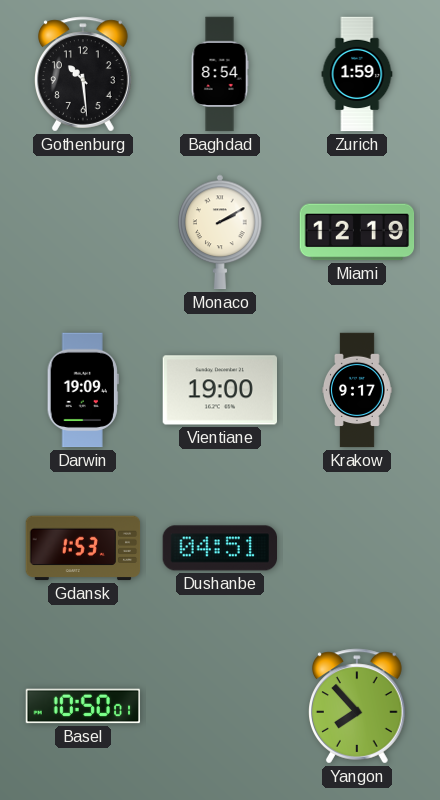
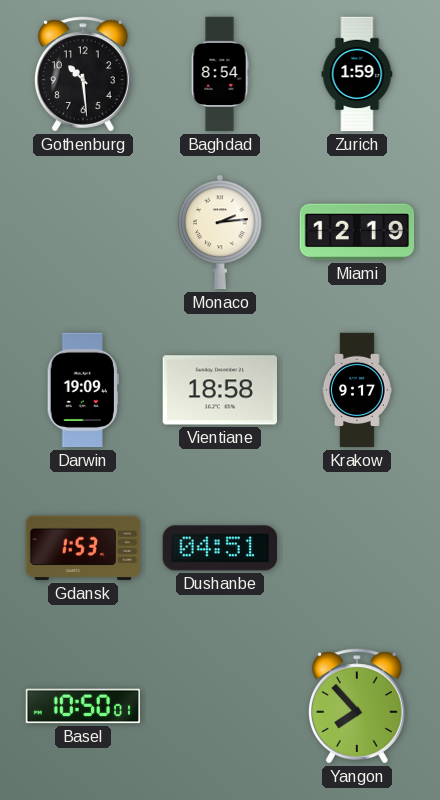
Monaco: 2:10 -> 2:14 (221, 232)
Vientiane: 19:00 -> 18:58 (219, 390)
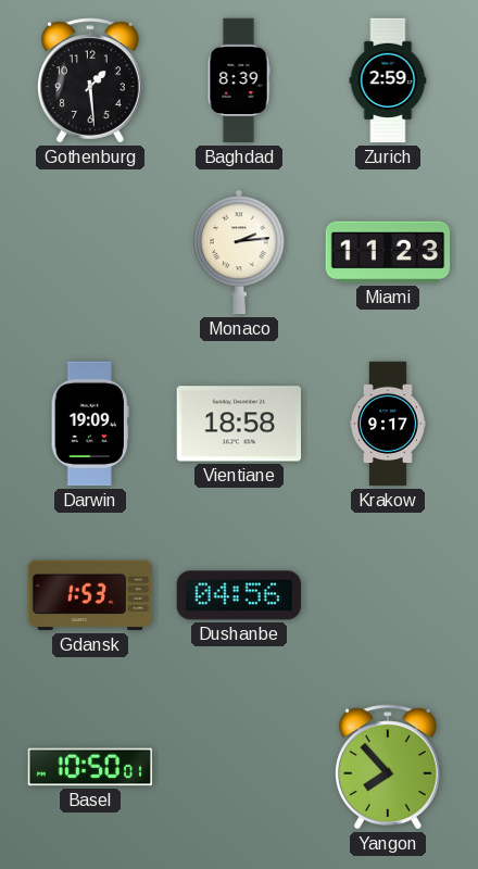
Gothenburg: 10:29 -> 1:29 (91, 80)
Baghdad: 8:54 -> 8:39 (239, 80)
Zurich: 1:59 -> 2:59 (388, 80)
Miami: 12:19 -> 11:23 (388, 252)
Dushanbe: 04:51 -> 04:56 (238, 595)
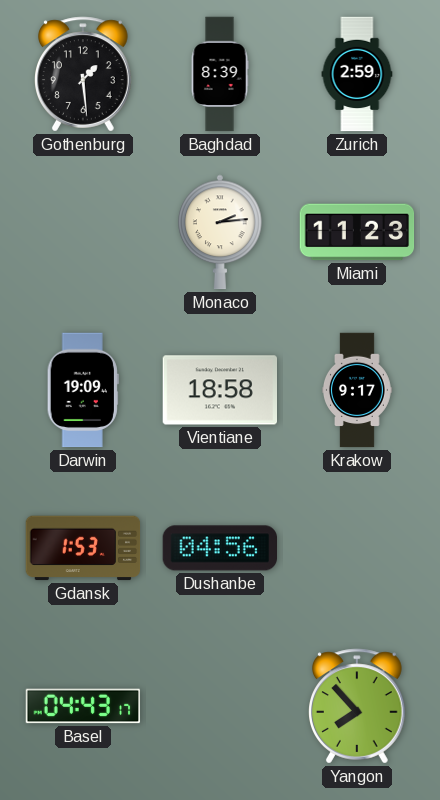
Basel: 10:50 -> 04:43 (83, 706)
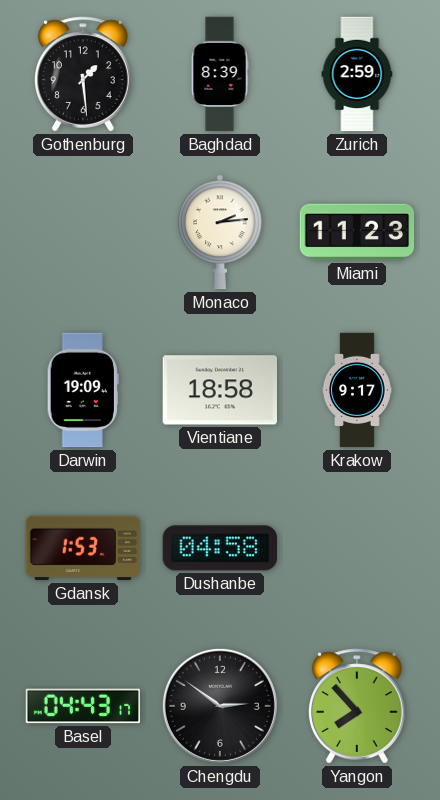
Dushanbe: 04:56 -> 04:58 (219, 548)
Chengdu: none -> 2:51 (220, 706)
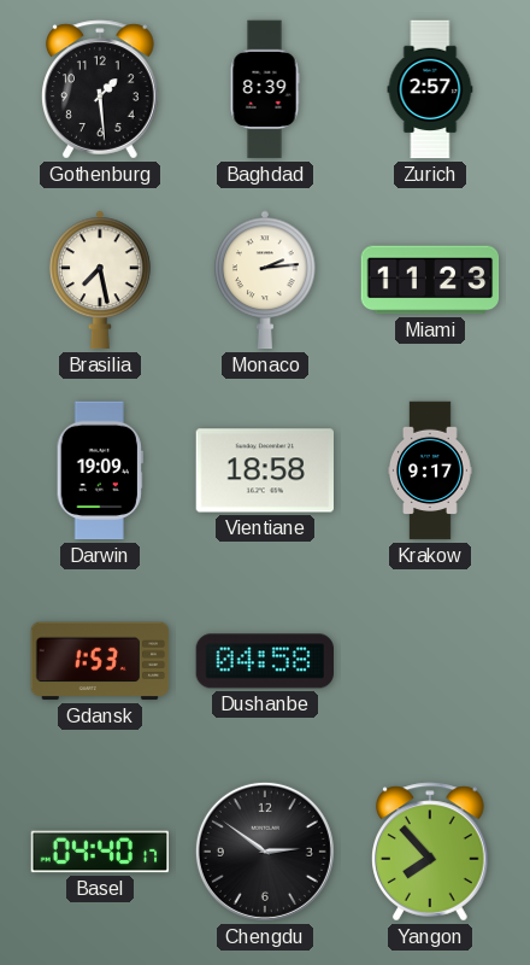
Zurich: 2:59 -> 2:57 (430, 89)
Brasilia: none -> 7:28 (101, 280)
Basel: 04:43 -> 04:40 (100, 852)
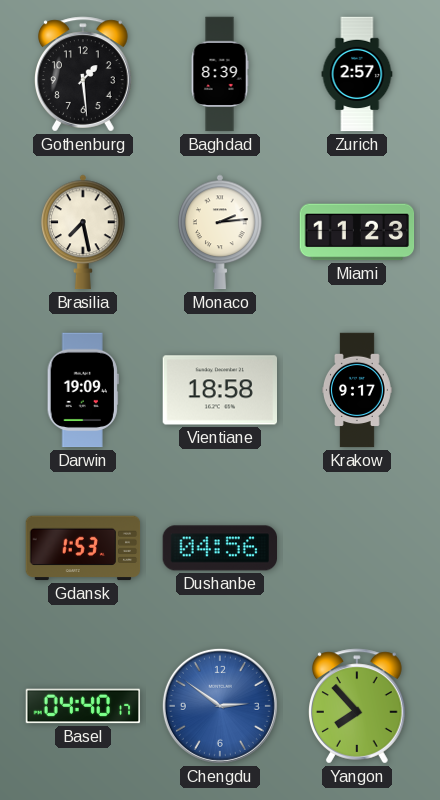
Dushanbe: 04:58 -> 04:56 (219, 548)
Chengdu dial: black -> blue (220, 706)
